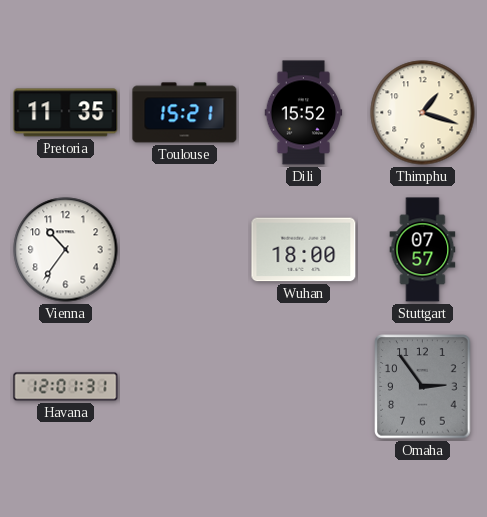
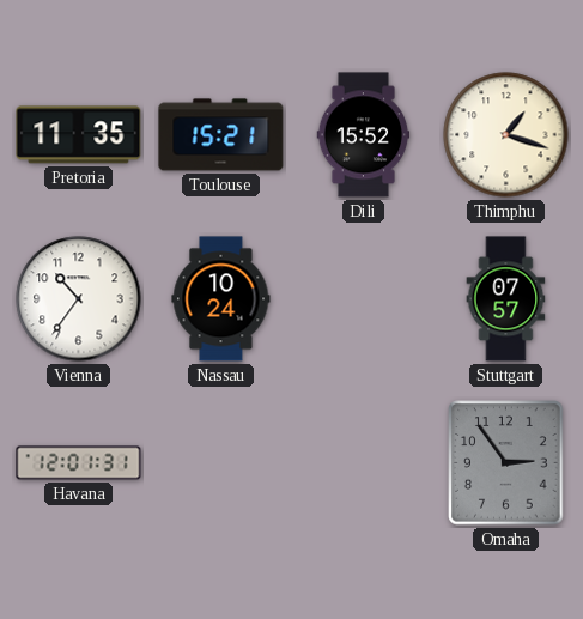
Nassau: none -> 10:24 (221, 299)
Wuhan: 18:00 -> none (304, 250)
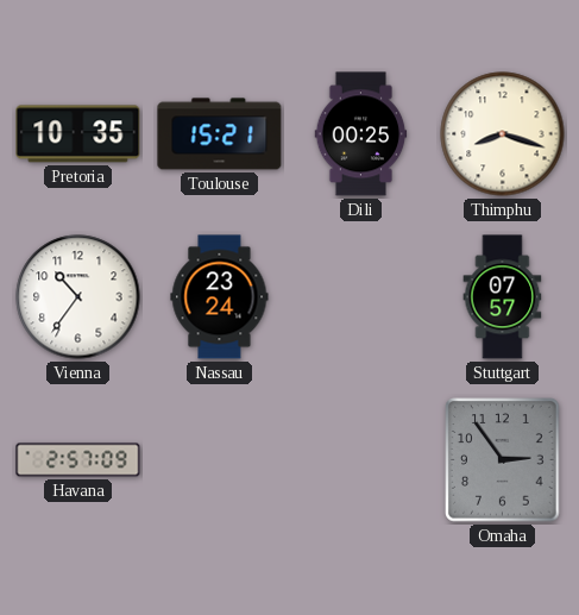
Pretoria: 11:35 -> 10:35 (78, 134)
Dili: 15:52 -> 00:25 (361, 134)
Thimphu: 1:18 -> 8:18 (503, 134)
Nassau: 10:24 -> 23:24 (220, 297)
Havana: 12:01 -> 2:57 (78, 460)
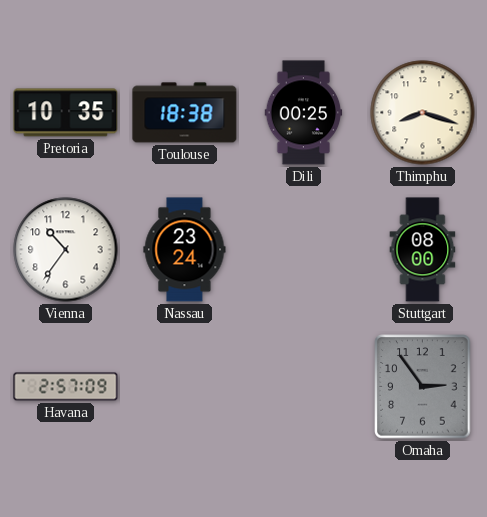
Toulouse: 15:21 -> 18:38 (185, 113)
Stuttgart: 07:57 -> 08:00 (423, 250)
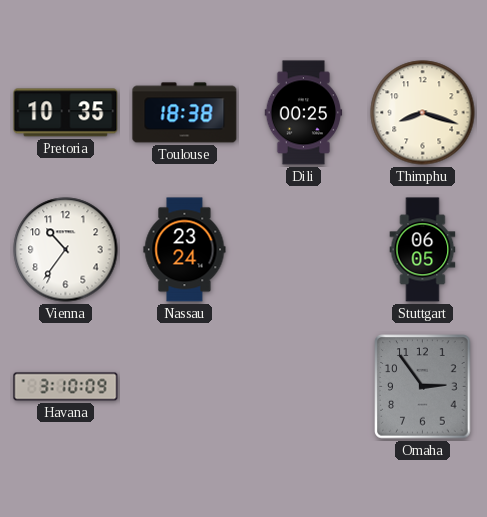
Stuttgart: 08:00 -> 06:05 (423, 250)
Havana: 2:57 -> 3:10 (66, 387)
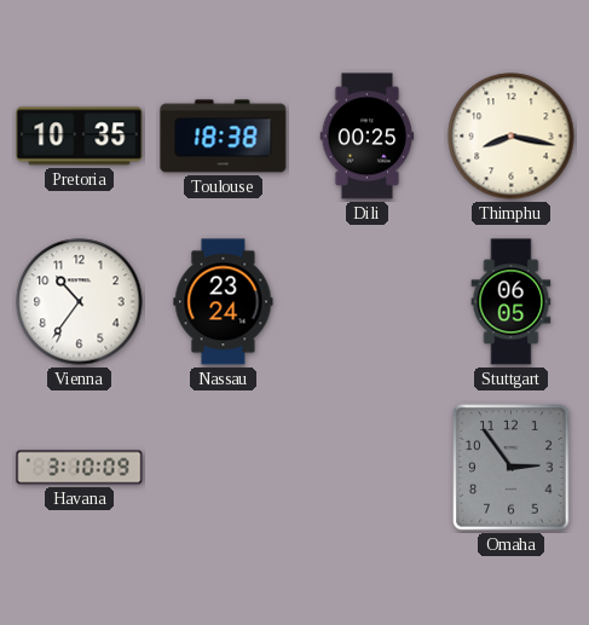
Thimphu: 8:18 -> 8:17 (512, 137)
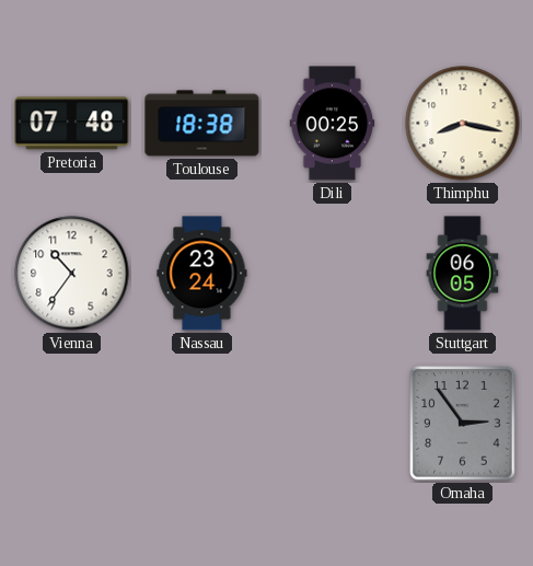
Pretoria: 10:35 -> 07:48 (72, 124)
Havana: 3:10 -> none (80, 468)
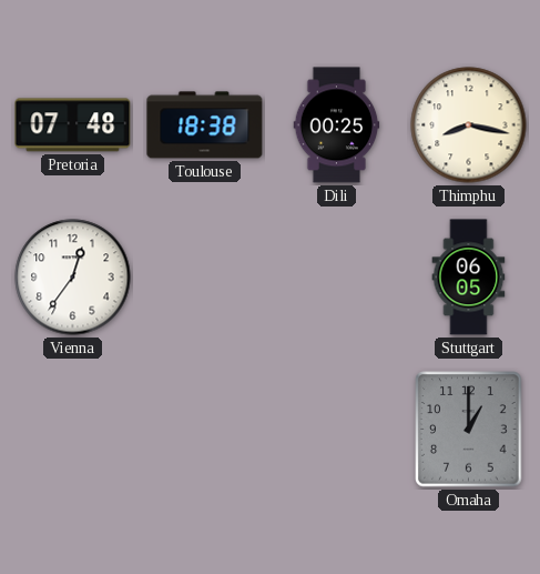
Vienna: 10:36 -> 12:36 (73, 278)
Nassau: 23:24 -> none (202, 274)
Omaha: 2:54 -> 1:00 (469, 430)
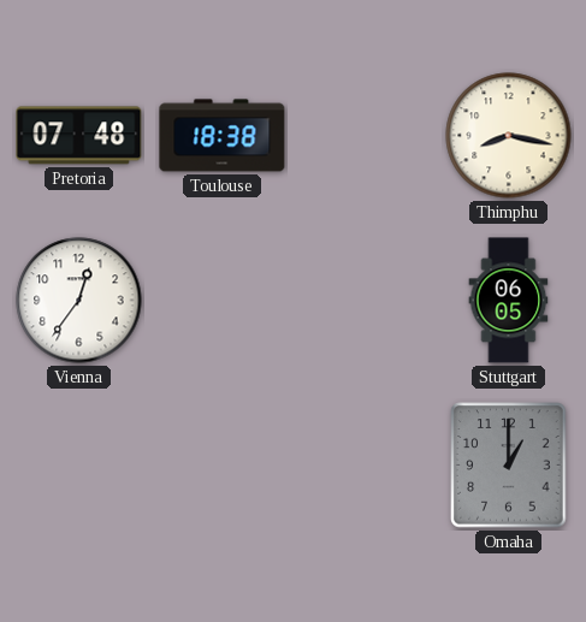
Dili: 00:25 -> none (337, 125)
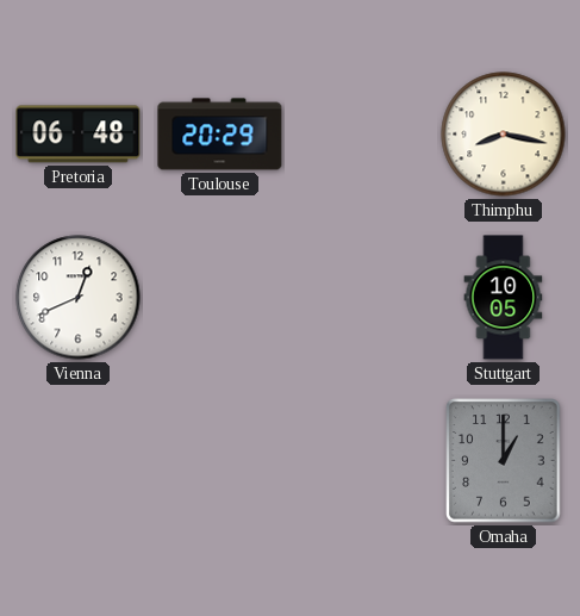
Pretoria: 07:48 -> 06:48 (79, 135)
Toulouse: 18:38 -> 20:29 (220, 135)
Vienna: 12:36 -> 12:41 (79, 298)
Stuttgart: 06:05 -> 10:05 (504, 298)
